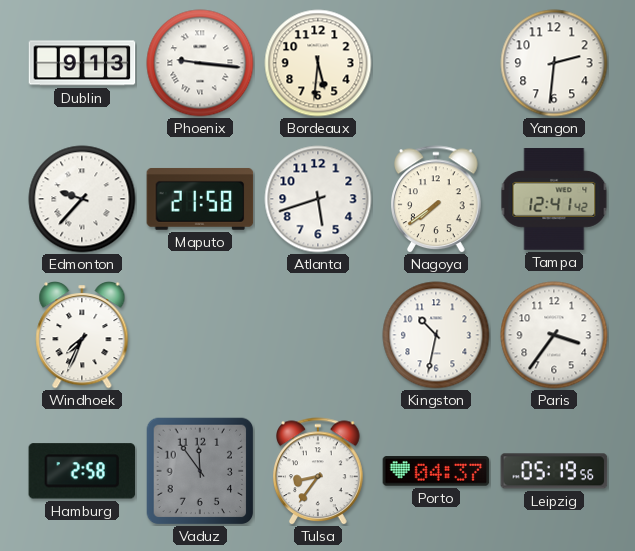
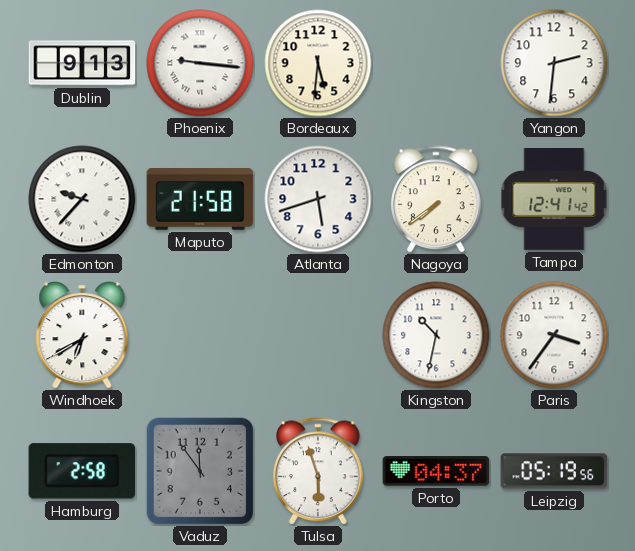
Windhoek: 7:34 -> 6:40 (82, 336)
Tulsa: 8:36 -> 5:57 (319, 471)
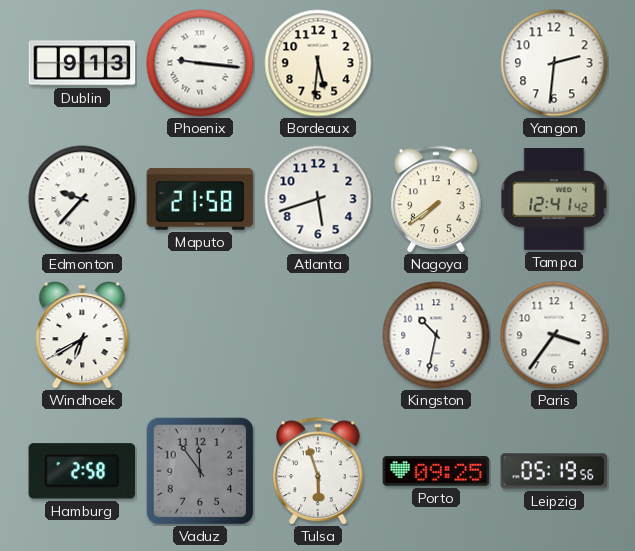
Porto: 04:37 -> 09:25 (436, 471)
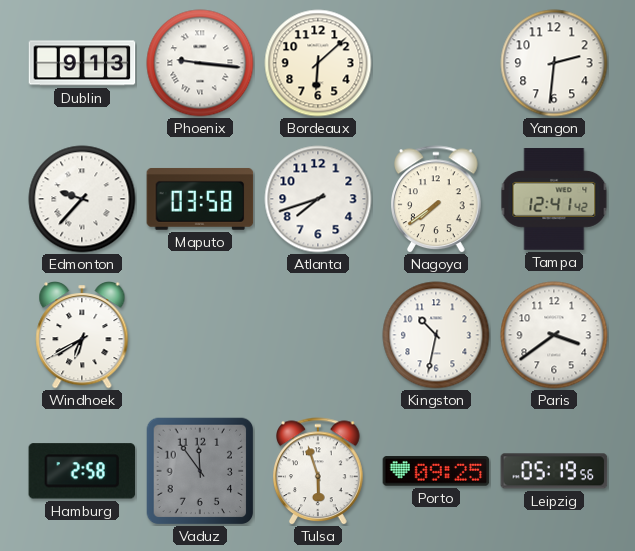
Bordeaux: 5:31 -> 6:08 (318, 63)
Maputo: 21:58 -> 03:58 (200, 199)
Atlanta: 5:42 -> 7:42 (318, 199)
Paris: 3:36 -> 3:39 (554, 335)
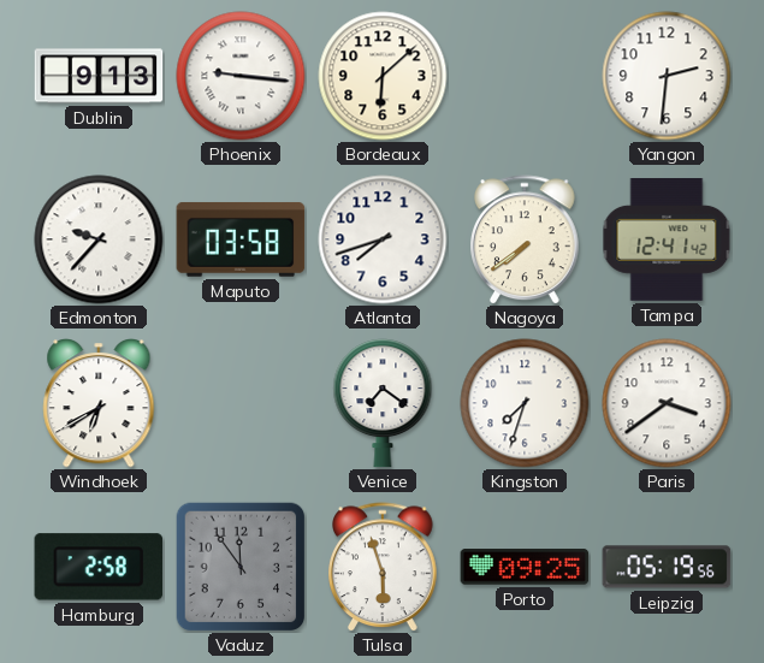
Venice: none -> 7:21 (383, 403)
Kingston: 10:32 -> 7:33 (525, 403)
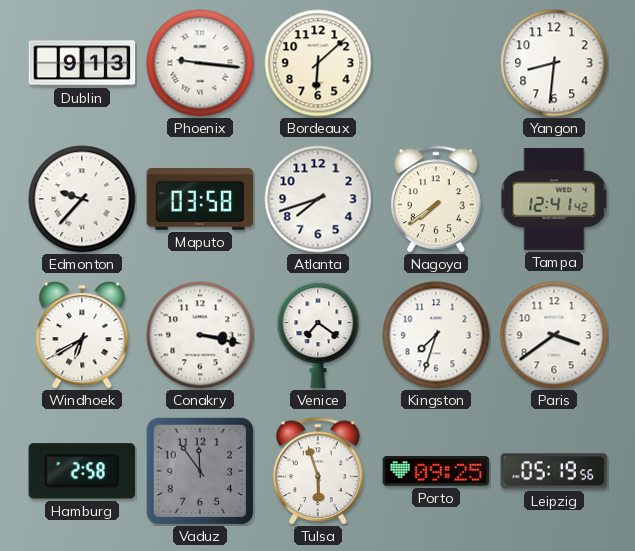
Yangon: 2:31 -> 8:31 (554, 63)
Conakry: none -> 3:17 (200, 335)
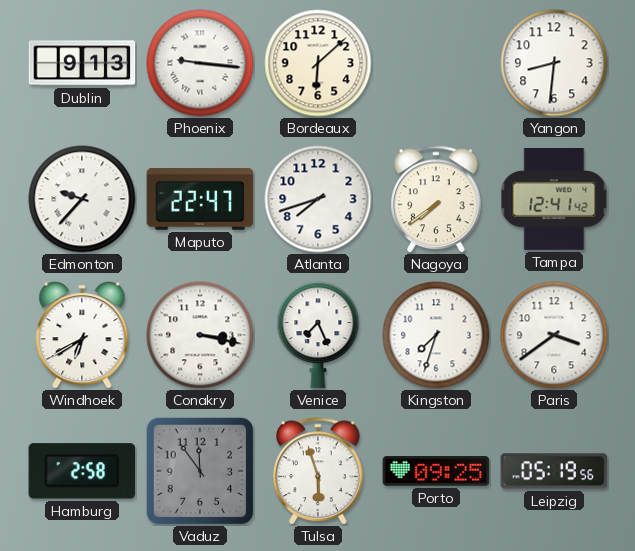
Maputo: 03:58 -> 22:47 (200, 199)
Venice: 7:21 -> 7:26 (318, 335)
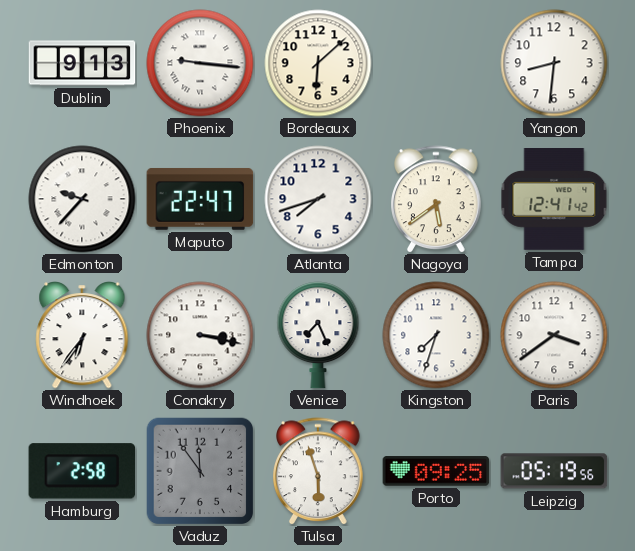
Nagoya: 7:39 -> 5:39 (437, 199)
Windhoek: 6:40 -> 6:36 (82, 336)
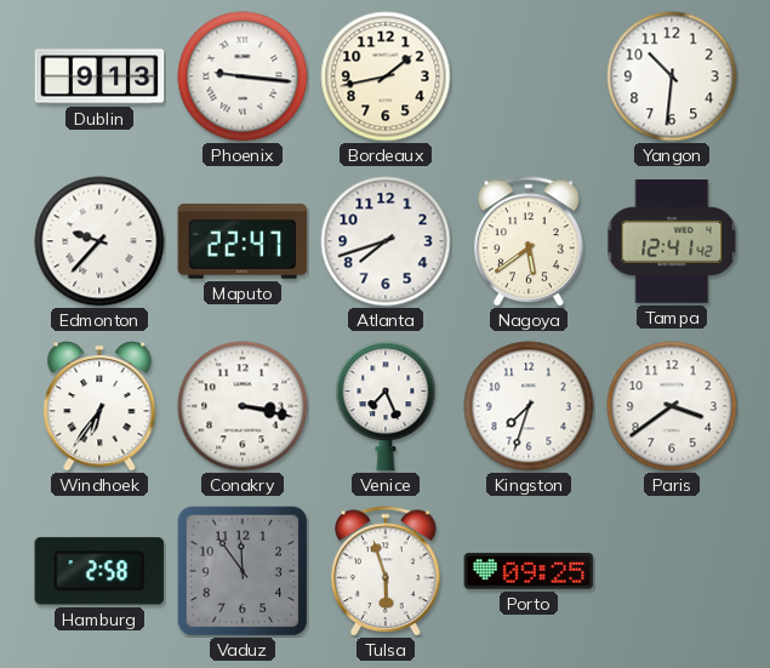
Bordeaux: 6:08 -> 1:43 (386, 76)
Yangon: 8:31 -> 10:31 (672, 76)
Leipzig: 05:19 -> none (554, 471)
